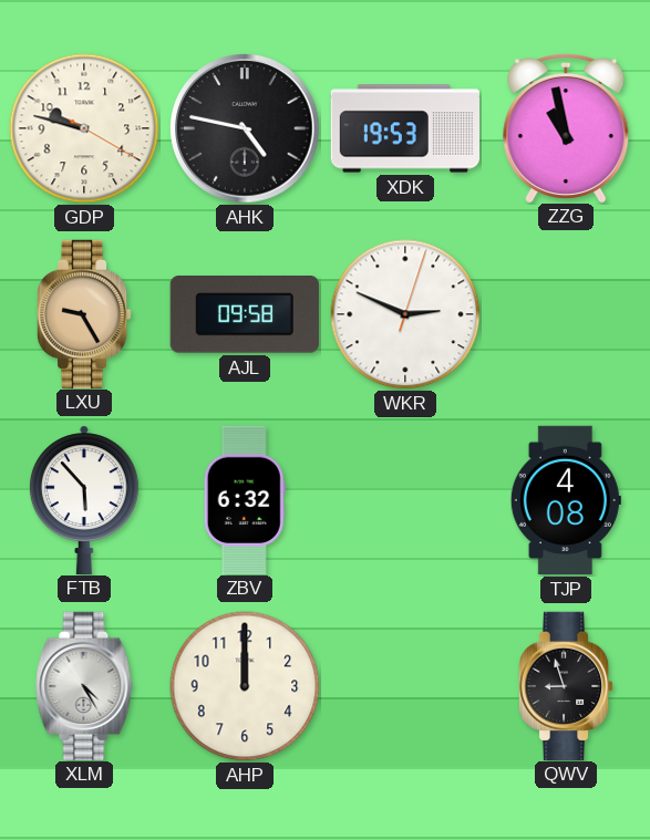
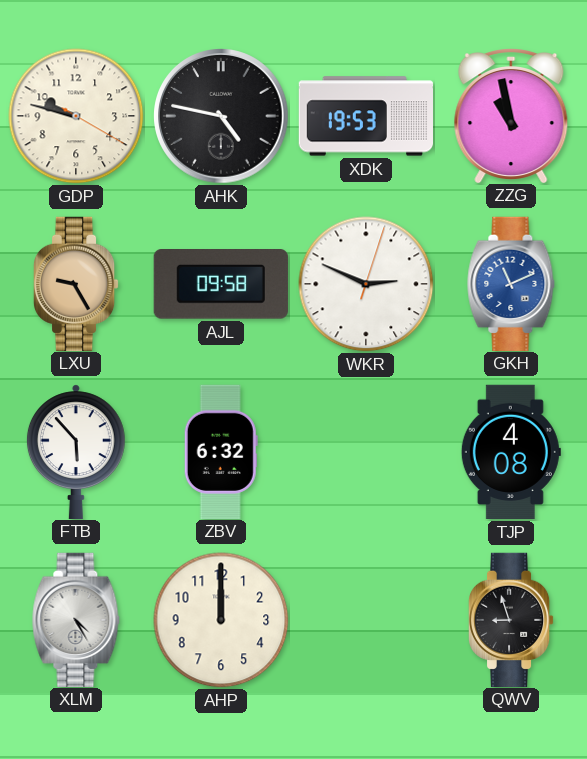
GKH: none -> 11:11 (511, 283)
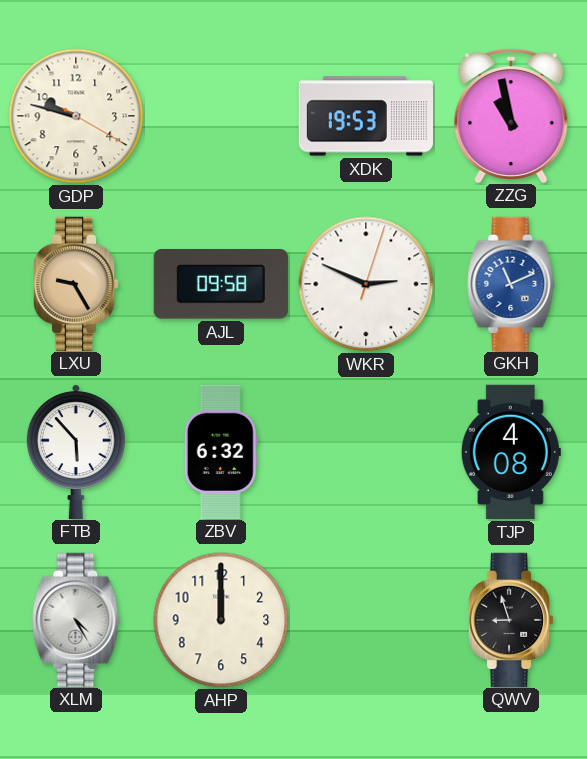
AHK: 4:47 -> none (221, 116)
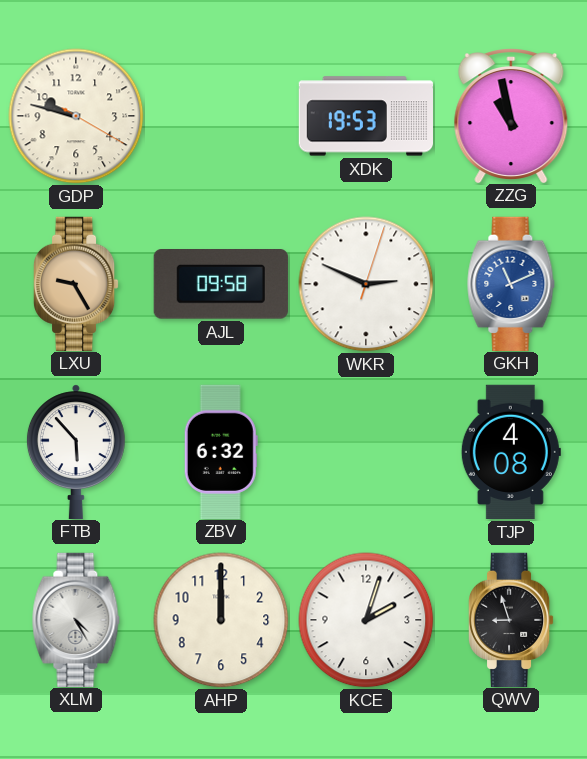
KCE: none -> 2:03 (366, 620)
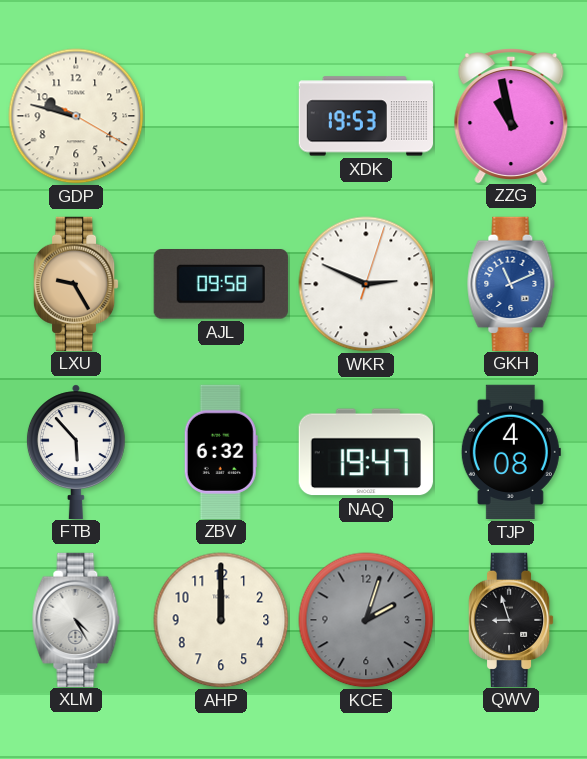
NAQ: none -> 19:47 (366, 452)
KCE dial: white -> grey (366, 620)
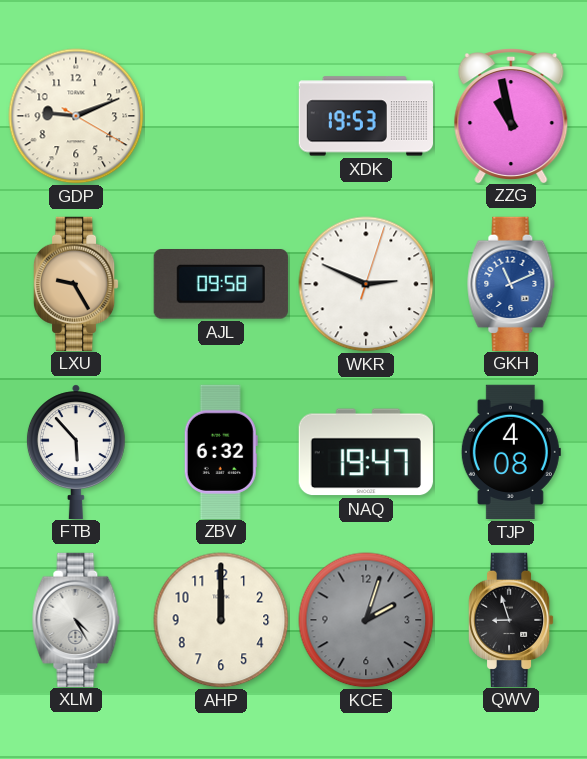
GDP: 9:47 -> 9:11 (76, 116)
